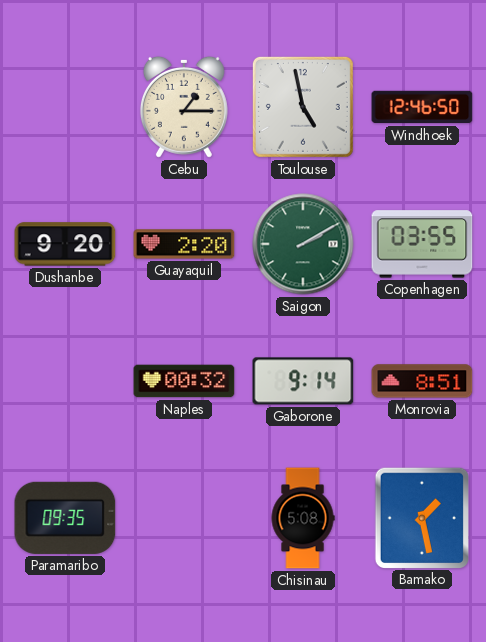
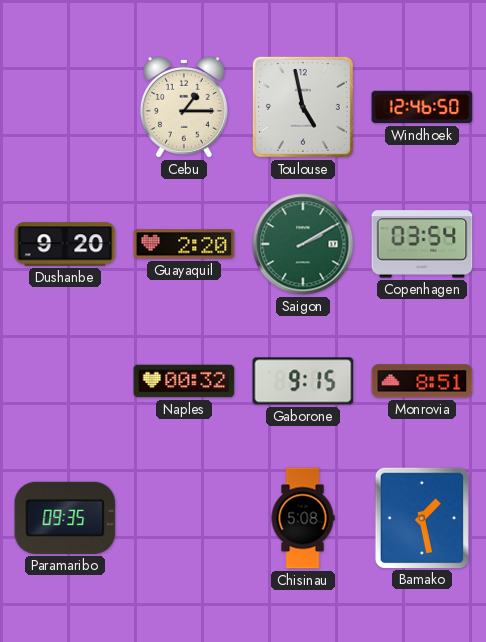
Copenhagen: 03:55 -> 03:54 (422, 244)
Gaborone: 9:14 -> 9:15 (303, 381)
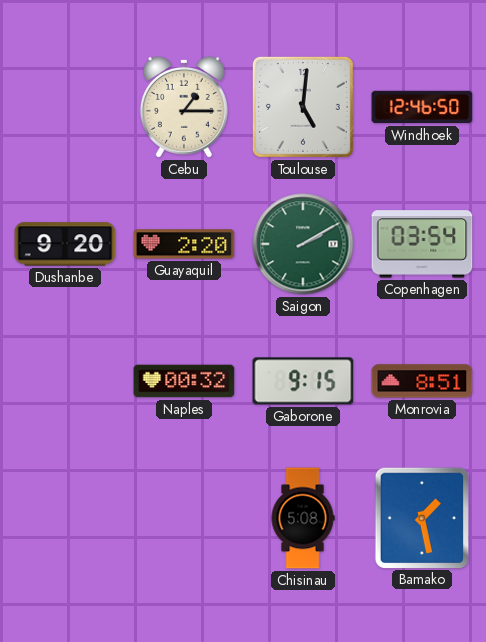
Toulouse: 4:58 -> 5:01 (303, 107)
Paramaribo: 09:35 -> none (65, 518)
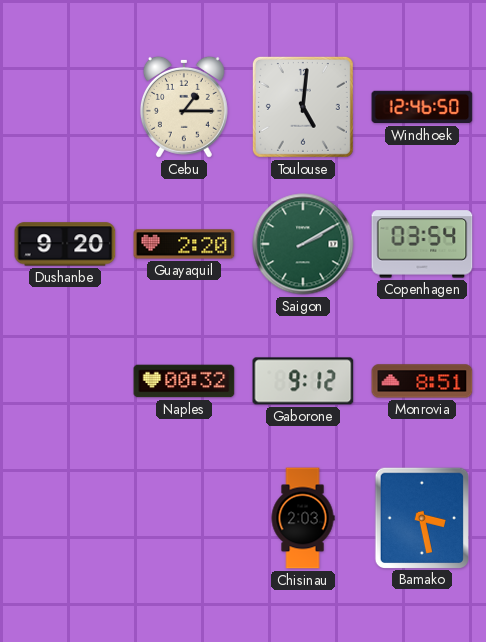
Gaborone: 9:15 -> 9:12 (303, 381)
Chisinau: 5:08 -> 2:03 (303, 518)
Bamako: 1:28 -> 3:28 (421, 517)
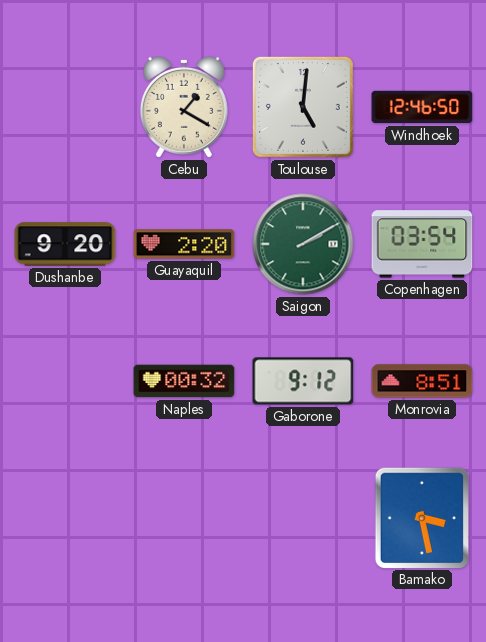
Cebu: 1:15 -> 1:20 (184, 107)
Chisinau: 2:03 -> none (303, 518)
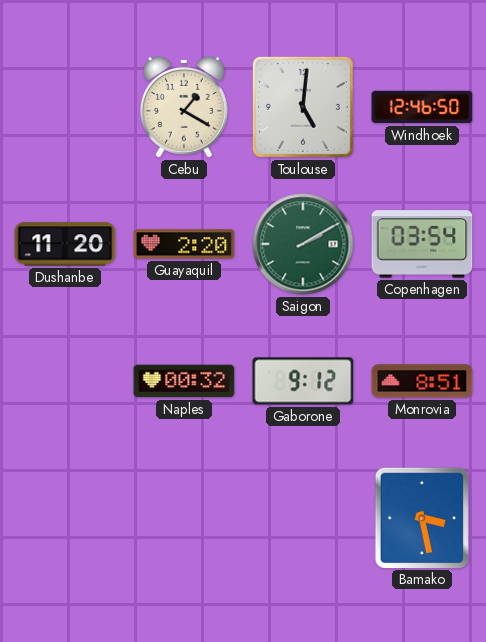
Dushanbe: 9:20 -> 11:20 (65, 244)
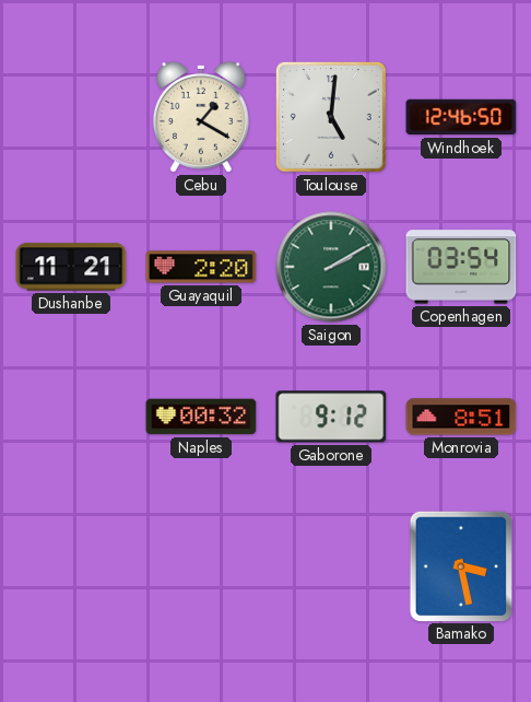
Dushanbe: 11:20 -> 11:21 (71, 267)
